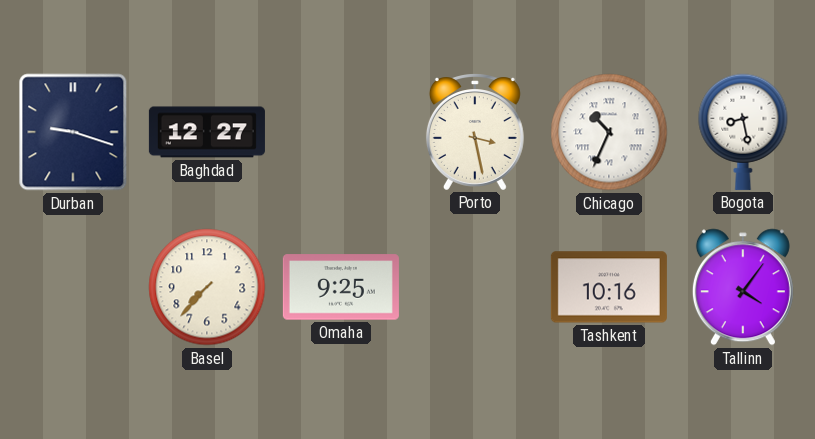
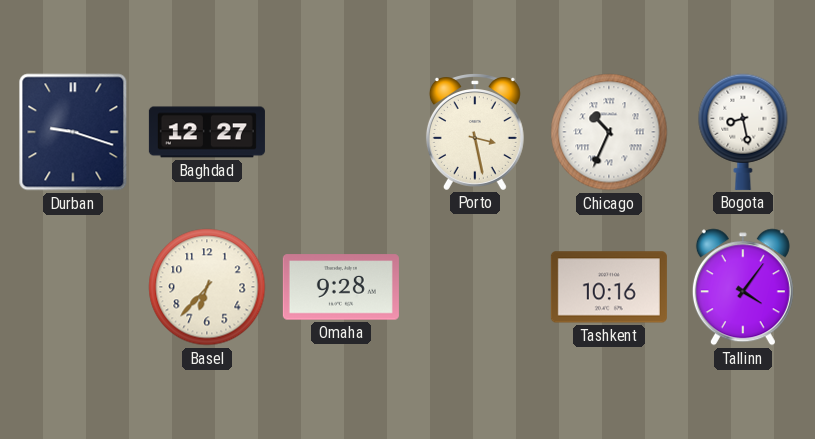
Basel: 7:37 -> 6:37 (207, 287)
Omaha: 9:25 -> 9:28 (341, 287)
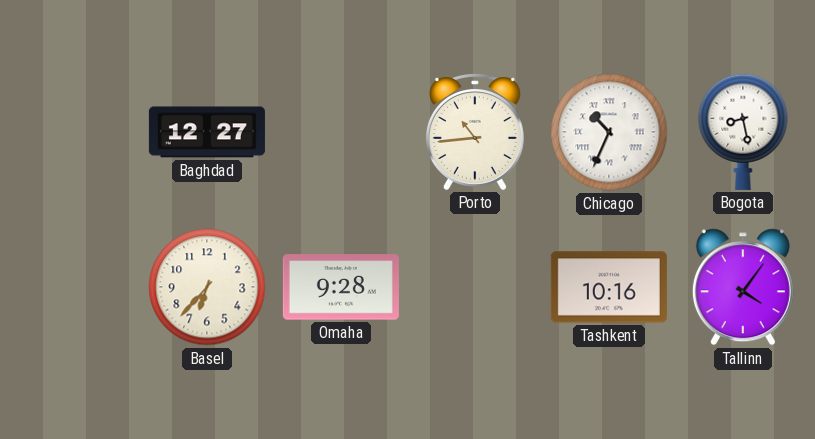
Durban: 9:18 -> none (73, 132)
Porto: 3:28 -> 10:44 (475, 132)
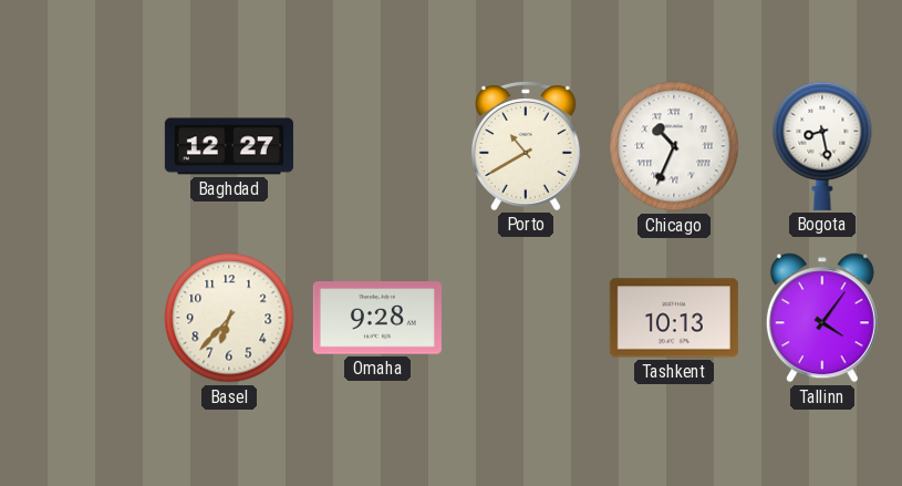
Porto: 10:44 -> 10:40 (526, 146)
Tashkent: 10:16 -> 10:13 (674, 318)
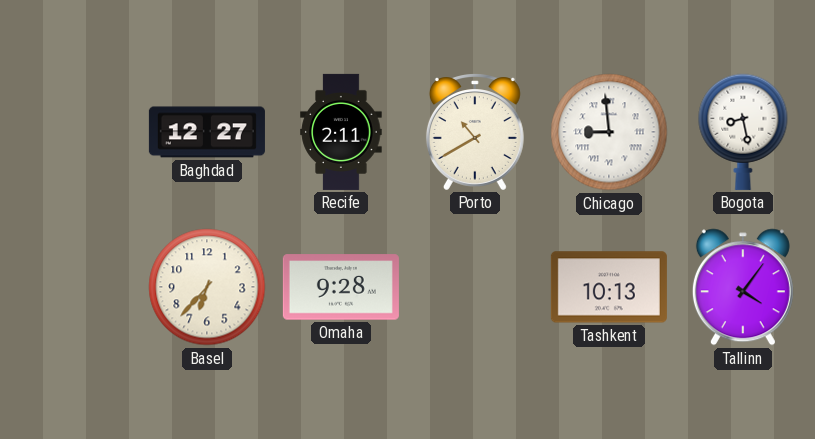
Recife: none -> 2:11 (341, 132)
Chicago: 10:34 -> 8:59 (609, 132)
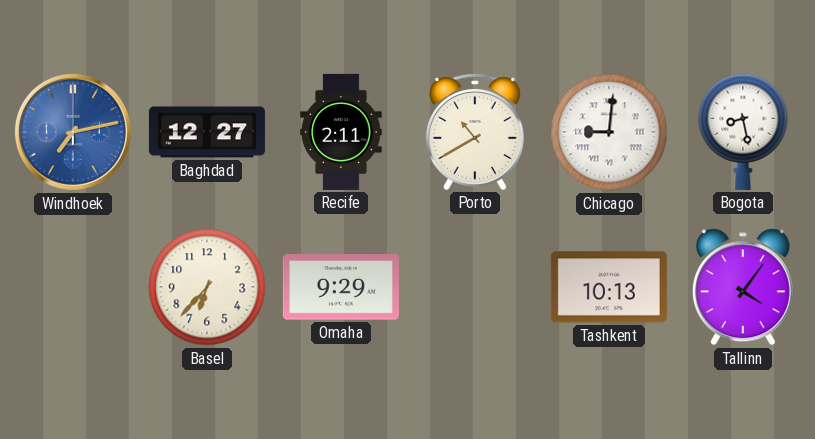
Windhoek: none -> 7:13 (73, 132)
Chicago: 8:59 -> 9:01 (609, 132)
Omaha: 9:28 -> 9:29 (341, 287)
